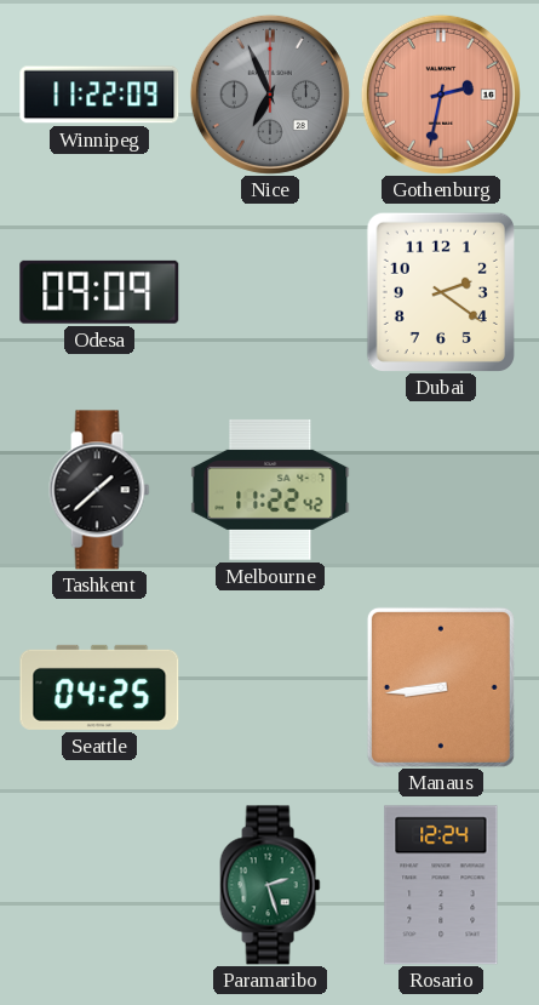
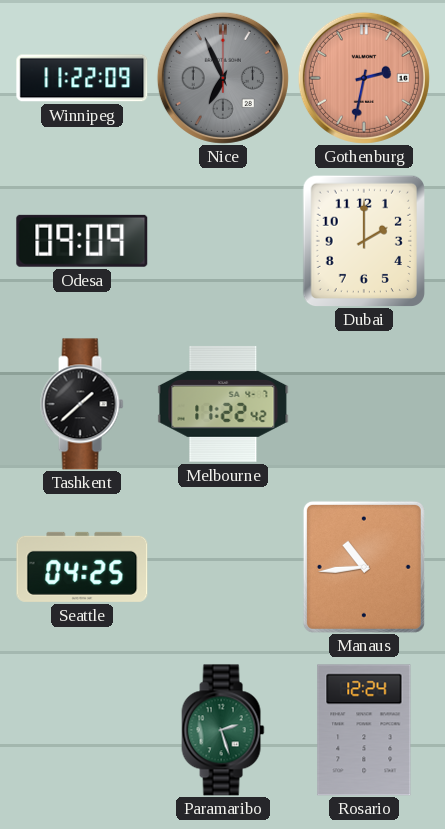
Dubai: 2:21 -> 2:00 (363, 240)
Manaus: 8:44 -> 10:44 (364, 567)
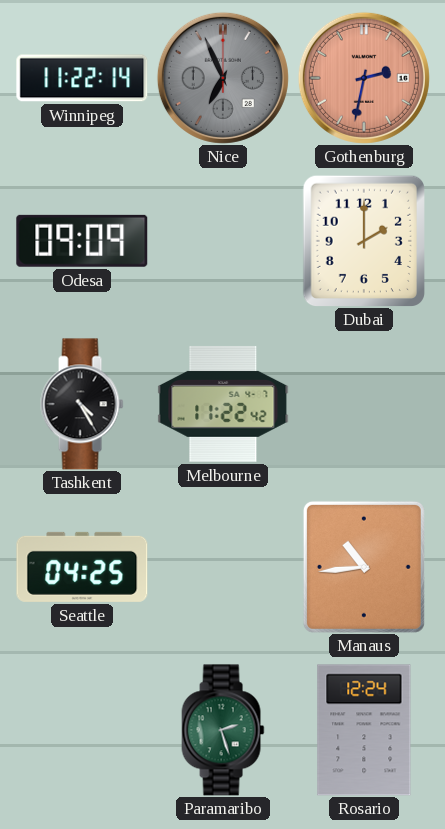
Winnipeg: 11:22:09 -> 11:22:14 (82, 78)
Tashkent: 1:38 -> 4:25 (82, 404)
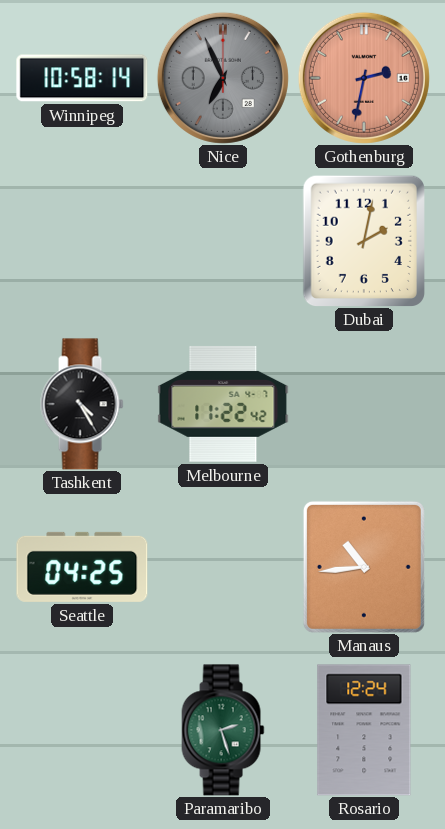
Winnipeg: 11:22 -> 10:58 (82, 78)
Odesa: 09:09 -> none (82, 241)
Dubai: 2:00 -> 2:02 (363, 240)
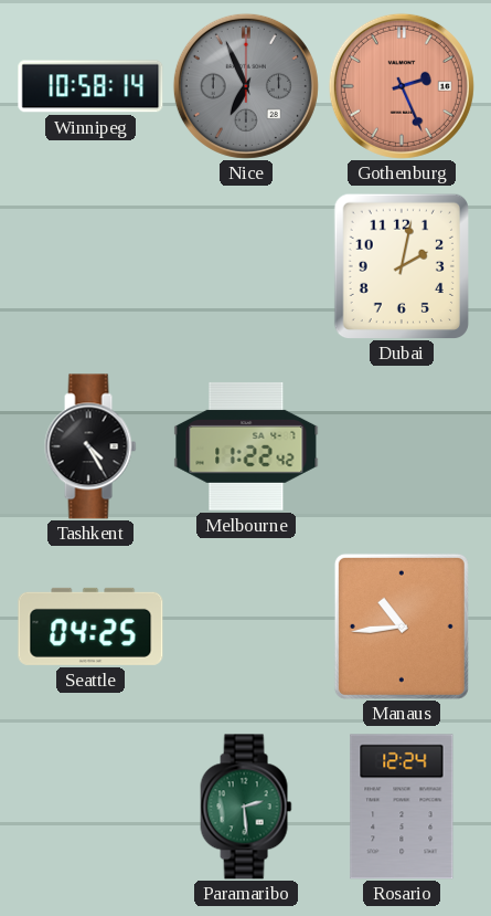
Gothenburg: 2:32 -> 2:26 (402, 86)
Paramaribo: 2:27 -> 2:29 (246, 807)
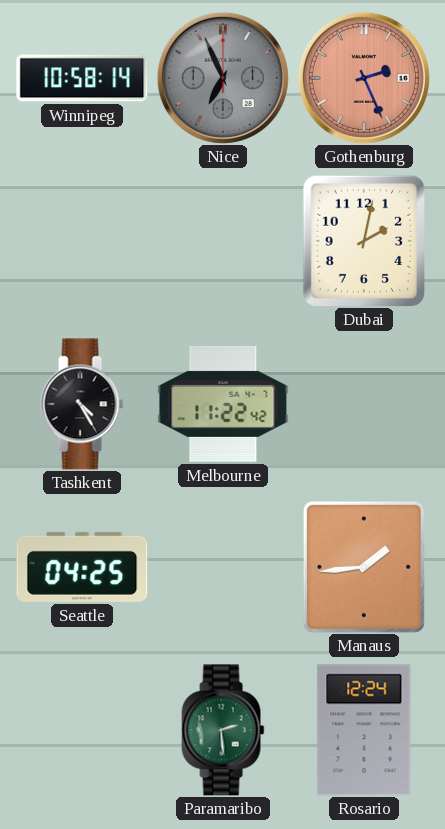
Manaus: 10:44 -> 1:44 (364, 567)
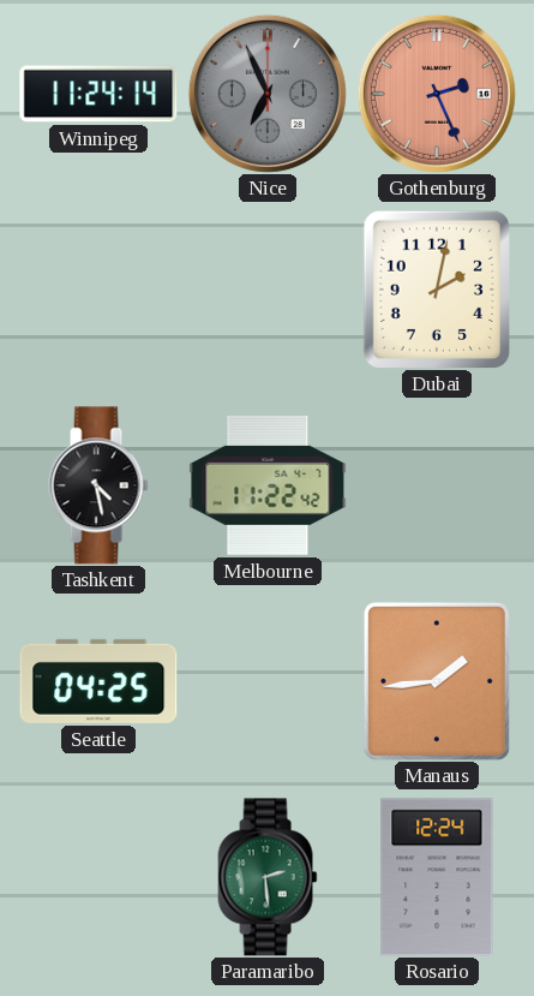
Winnipeg: 10:58 -> 11:24 (98, 94)
Tashkent: 4:25 -> 4:28 (98, 485)
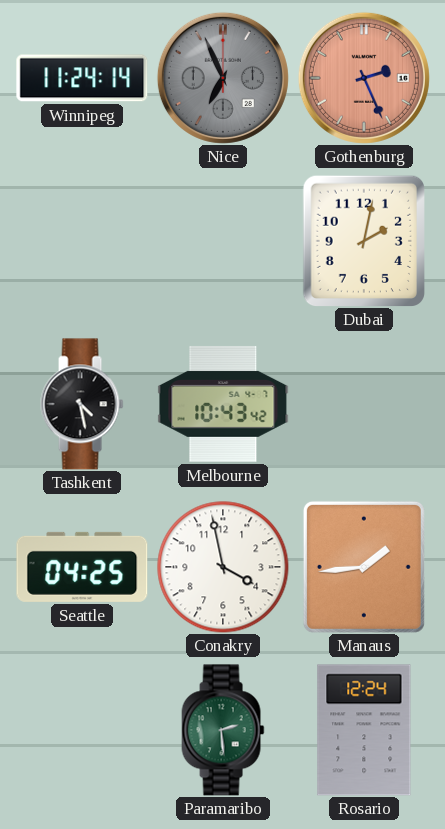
Melbourne: 11:22 -> 10:43 (223, 404)
Conakry: none -> 3:58 (223, 567)
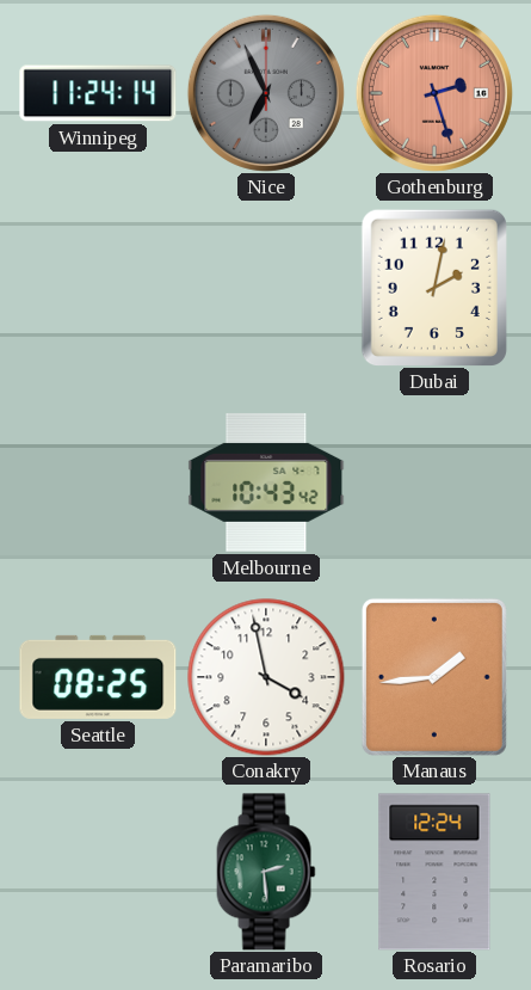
Gothenburg: 2:26 -> 2:27 (434, 93)
Tashkent: 4:28 -> none (82, 404)
Seattle: 04:25 -> 08:25 (98, 677)
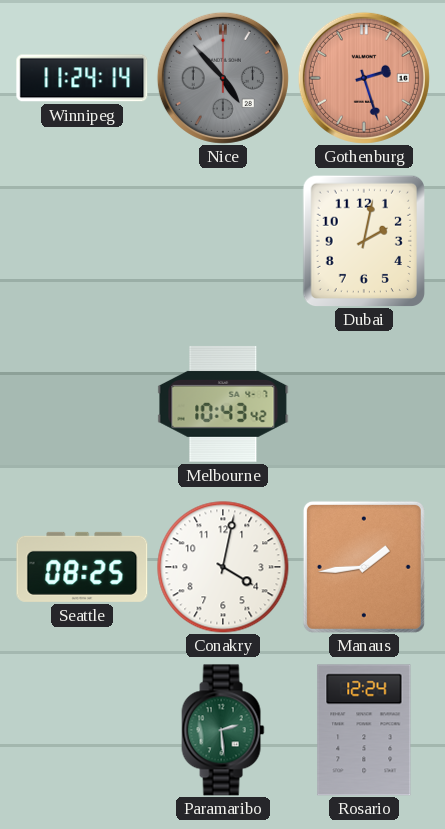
Nice: 6:56 -> 4:53 (223, 78)
Conakry: 3:58 -> 4:02 (223, 567)
